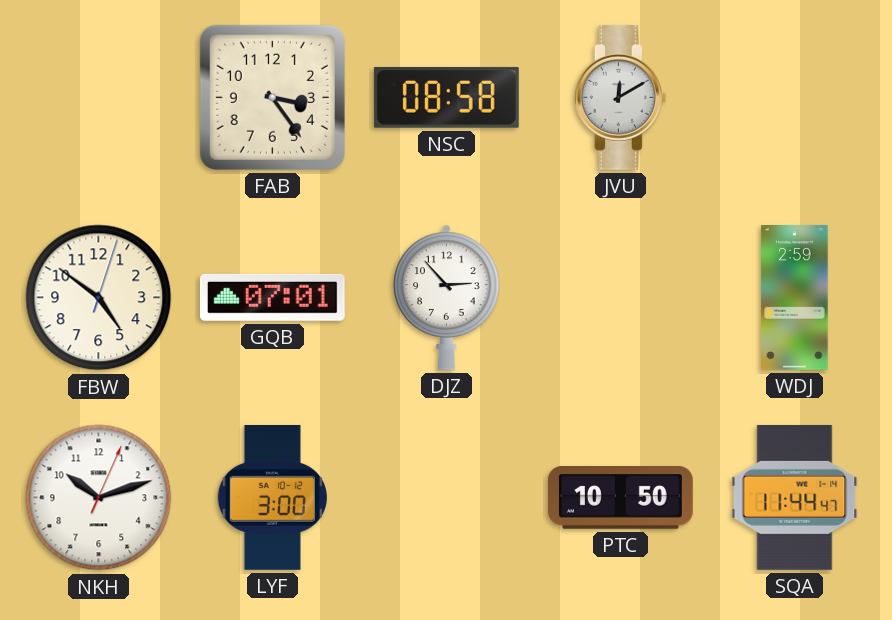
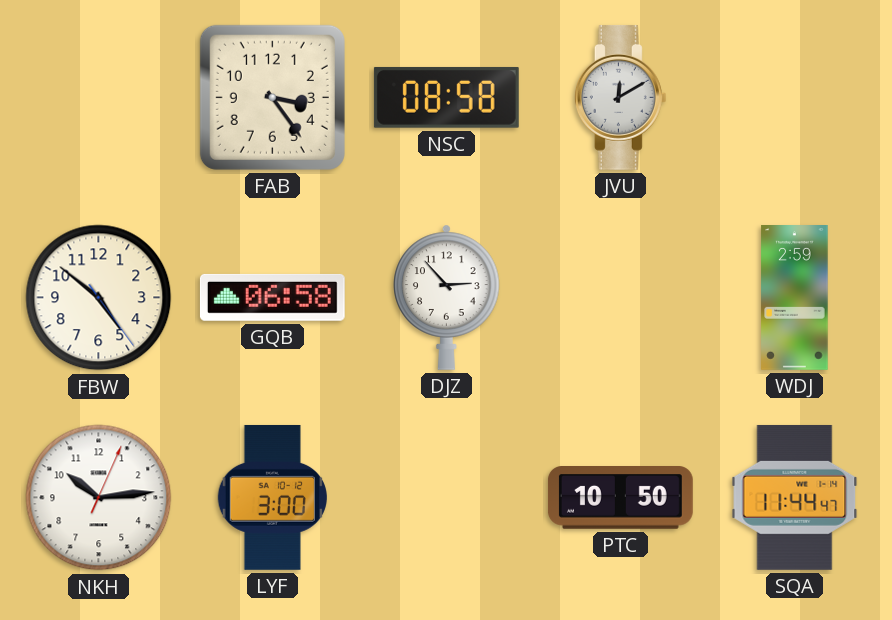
FBW: 4:51:03 -> 4:51:24 (99, 298)
GQB: 07:01 -> 06:58 (272, 297)
NKH: 10:12 -> 10:14 (99, 498)
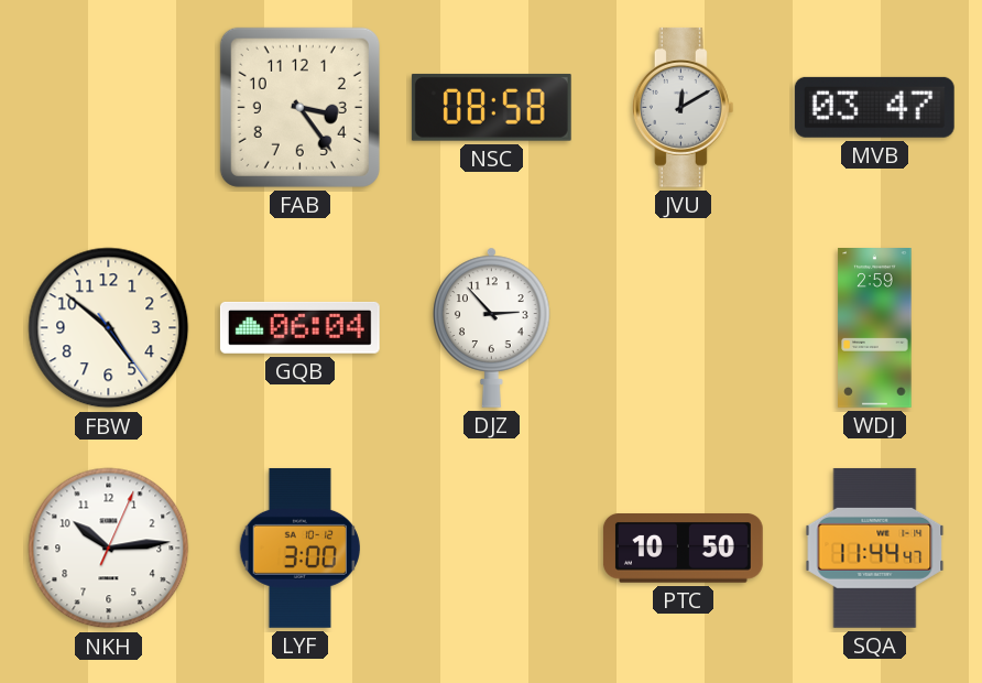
MVB: none -> 03:47 (874, 107)
GQB: 06:58 -> 06:04 (299, 327)
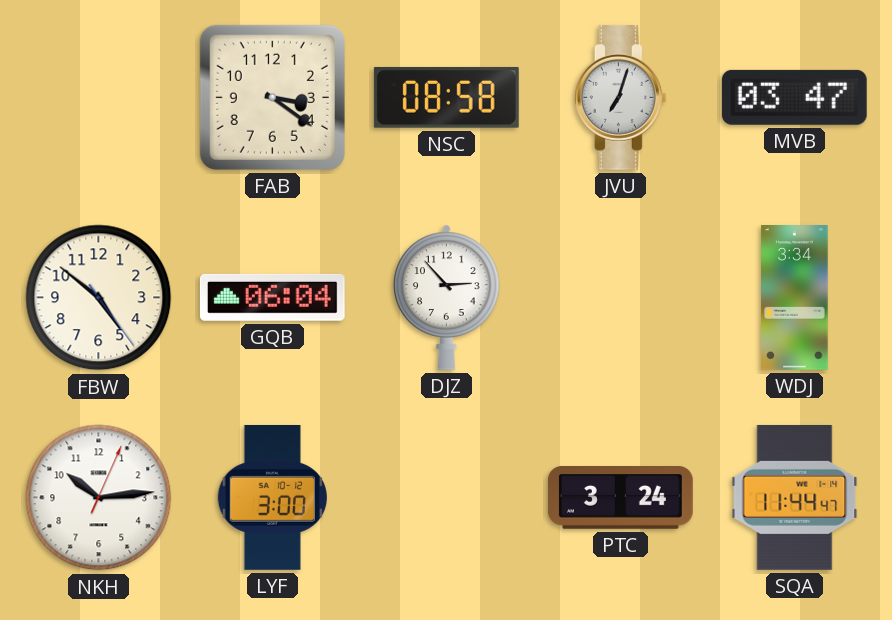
FAB: 3:24 -> 3:21 (272, 97)
JVU: 12:10 -> 7:03 (620, 97)
WDJ: 2:59 -> 3:34 (795, 298)
PTC: 10:50 -> 3:24 (620, 498)
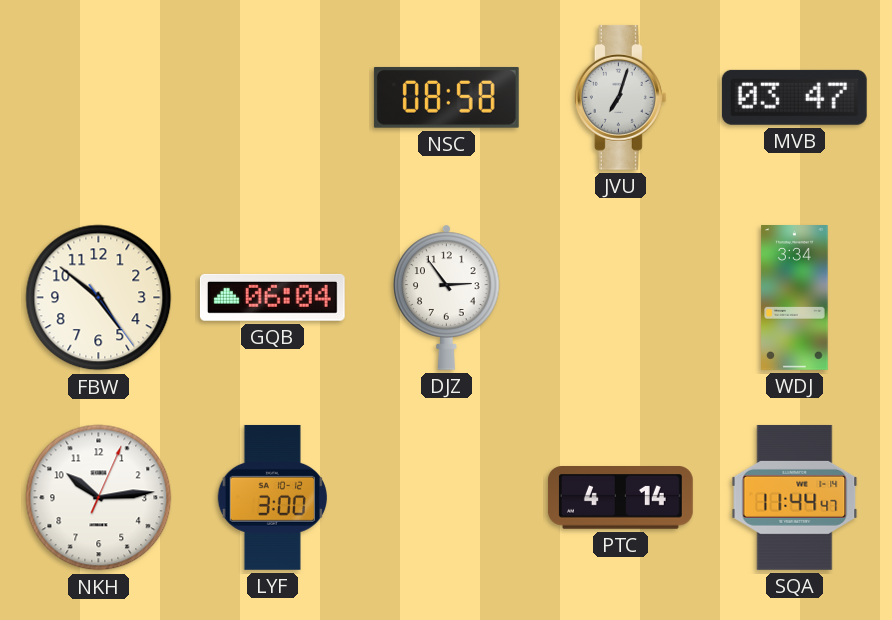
FAB: 3:21 -> none (272, 97)
DJZ: 2:53 -> 2:54 (447, 297)
PTC: 3:24 -> 4:14 (620, 498)
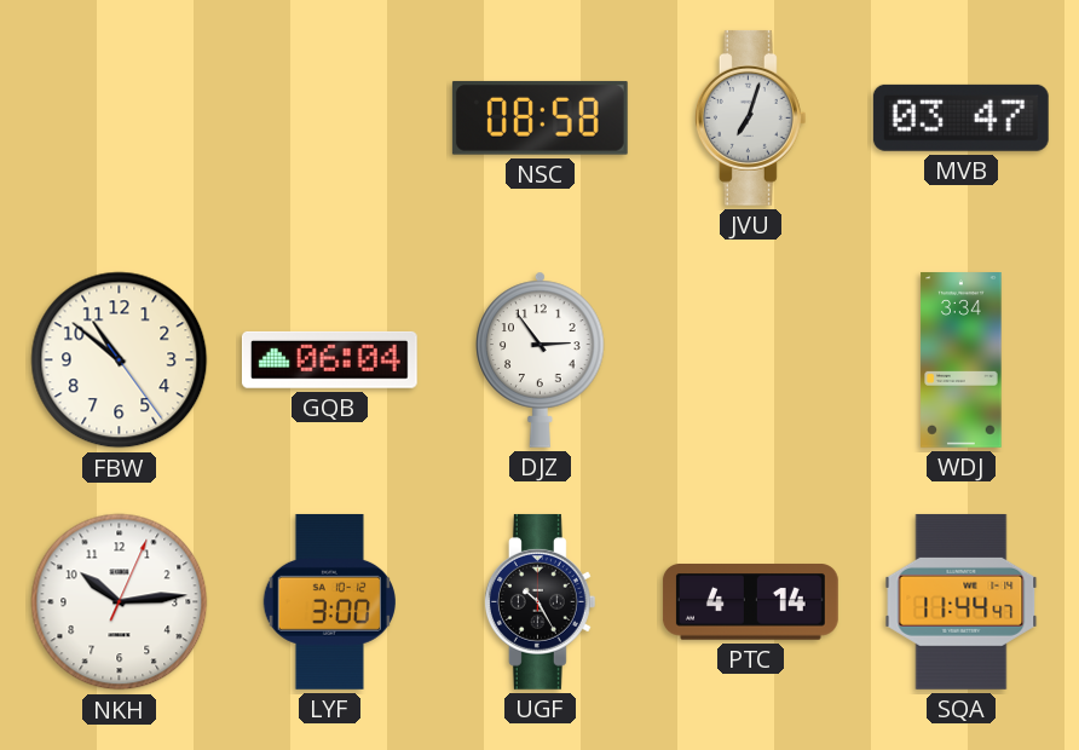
FBW: 4:51 -> 10:51 (120, 360)
UGF: none -> 10:25 (539, 601)
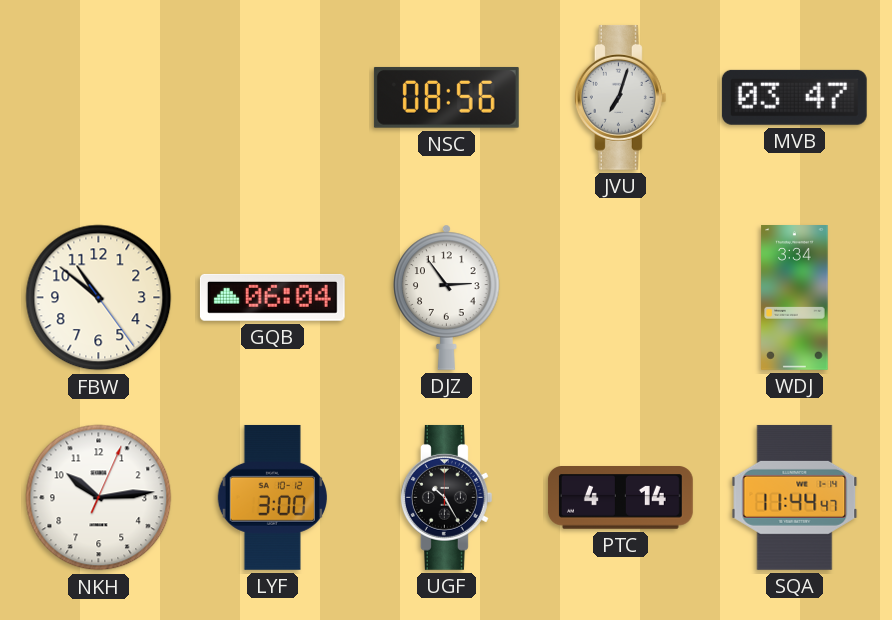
NSC: 08:58 -> 08:56 (446, 98)
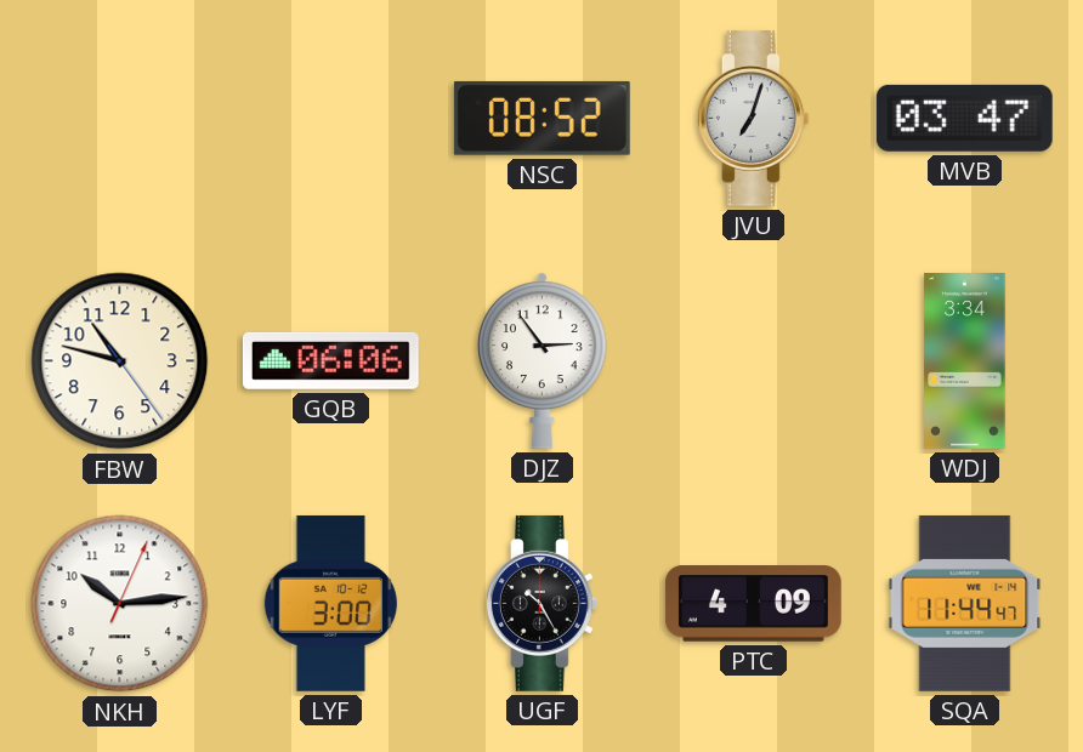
NSC: 08:56 -> 08:52 (541, 119)
FBW: 10:51 -> 10:47 (120, 361)
GQB: 06:04 -> 06:06 (330, 360)
PTC: 4:14 -> 4:09 (753, 604)
